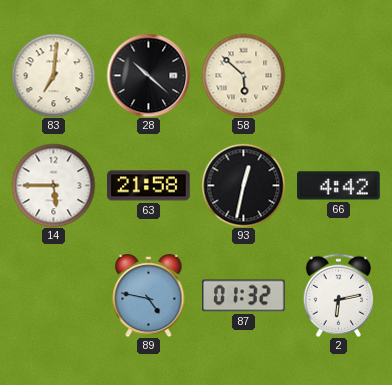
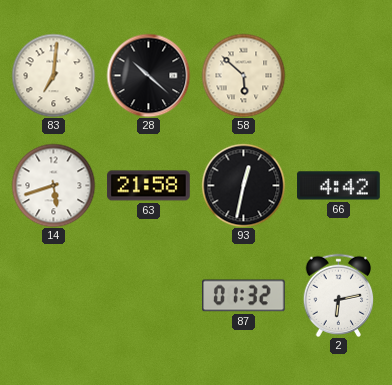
14: 5:45 -> 5:42 (53, 185)
89: 4:47 -> none (149, 296)
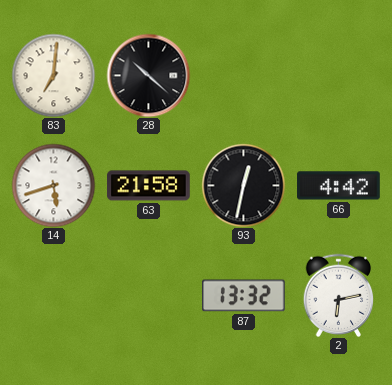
58: 5:52 -> none (243, 75)
87: 01:32 -> 13:32 (244, 296)
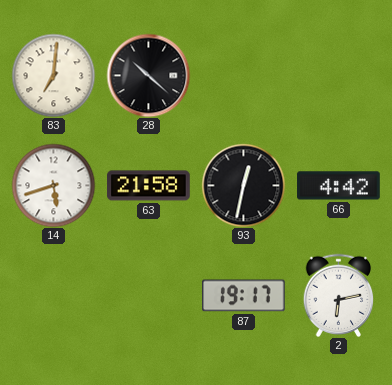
87: 13:32 -> 19:17 (244, 296)
